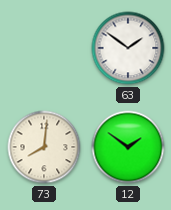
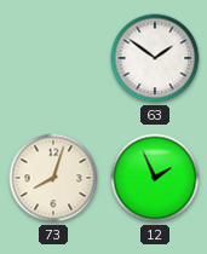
73: 8:01 -> 8:03 (53, 178)
12: 1:51 -> 1:56 (155, 178)
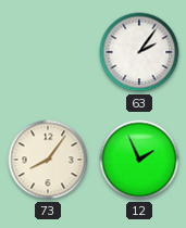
63: 1:51 -> 2:06 (139, 52)
73: 8:03 -> 8:06 (48, 160)
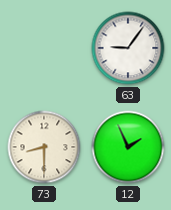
63: 2:06 -> 9:06 (128, 48)
73: 8:06 -> 8:30 (44, 147)
